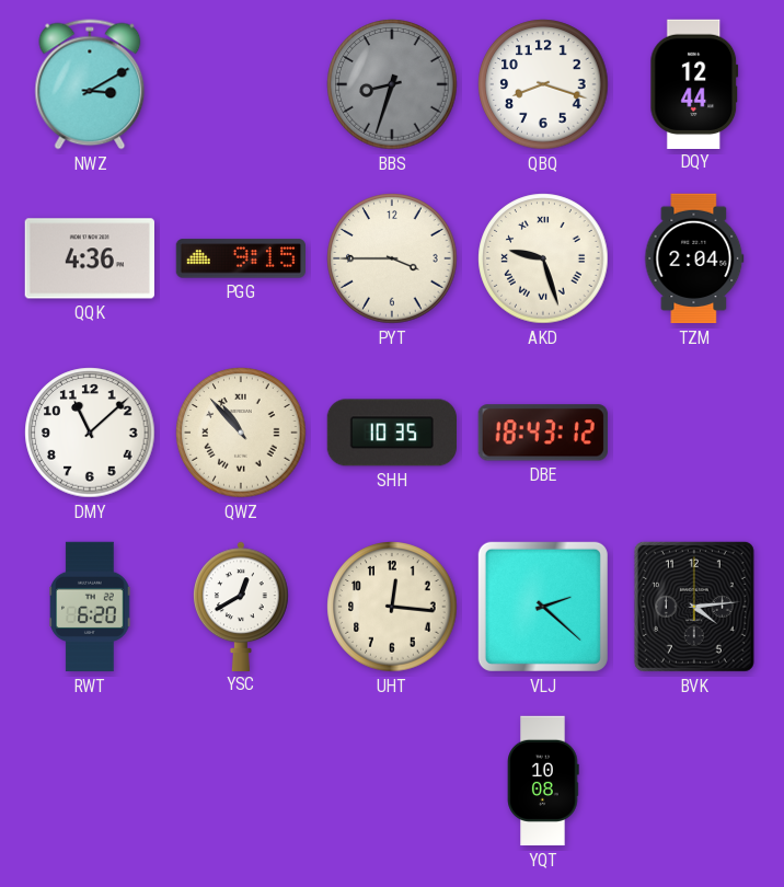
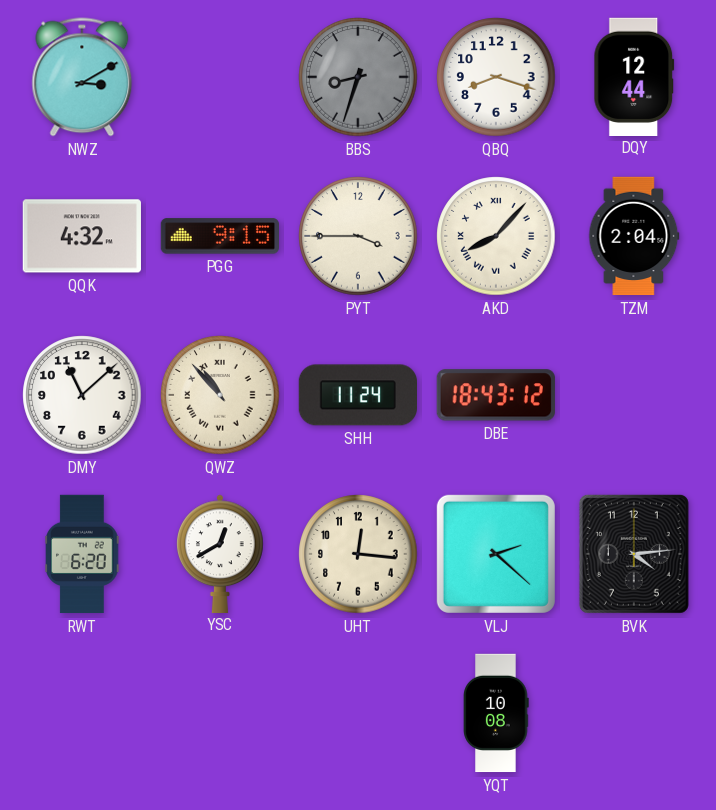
QQK: 4:36 -> 4:32 (82, 236)
AKD: 9:27 -> 8:07 (496, 236)
SHH: 10:35 -> 11:24 (357, 395)
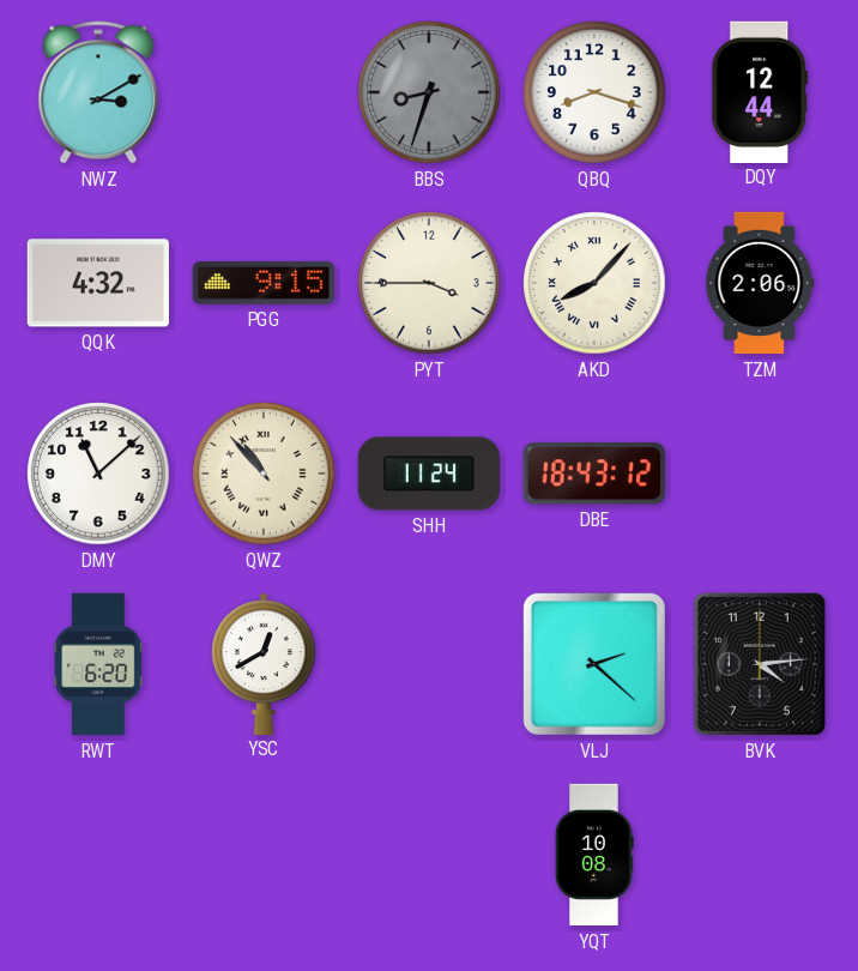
TZM: 2:04 -> 2:06 (760, 283)
UHT: 12:16 -> none (358, 554)
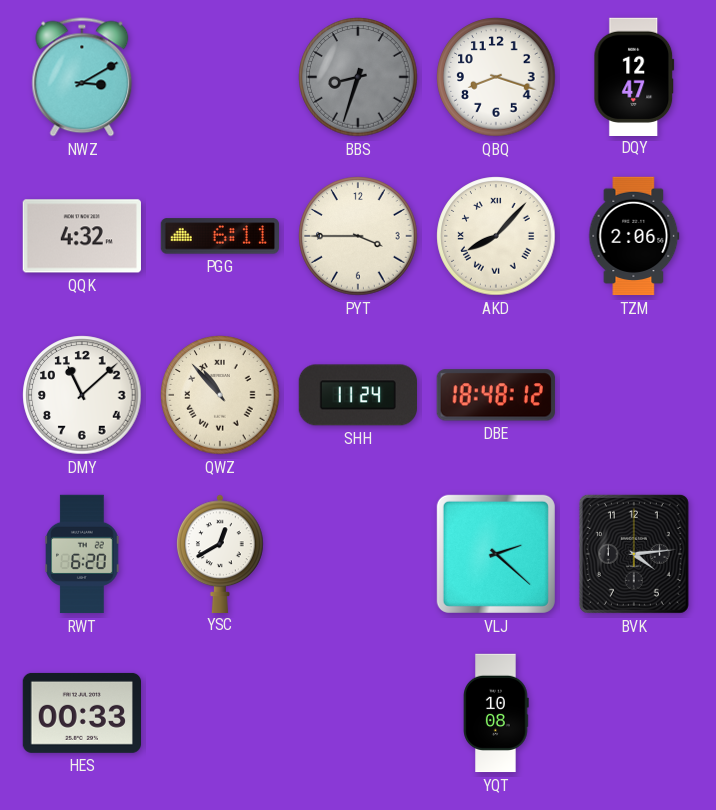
DQY: 12:44 -> 12:47 (634, 76)
PGG: 9:15 -> 6:11 (219, 236)
DBE: 18:43 -> 18:48 (496, 395)
HES: none -> 00:33 (81, 713)
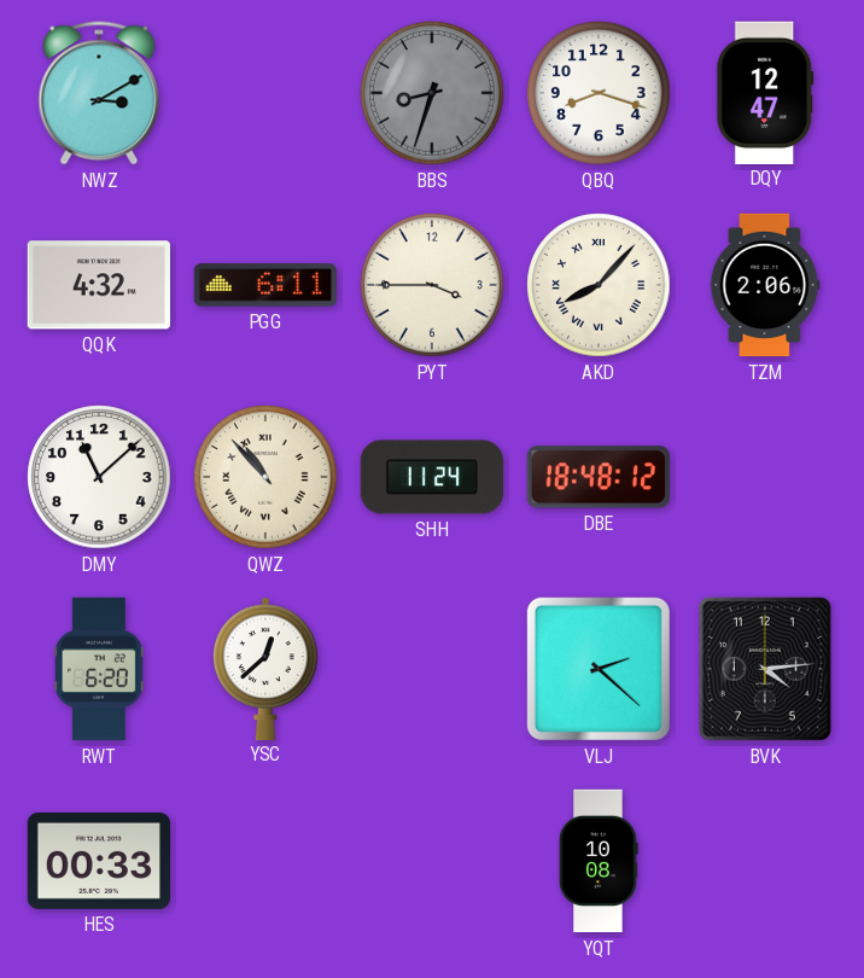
YSC: 12:40 -> 12:38 (267, 668)
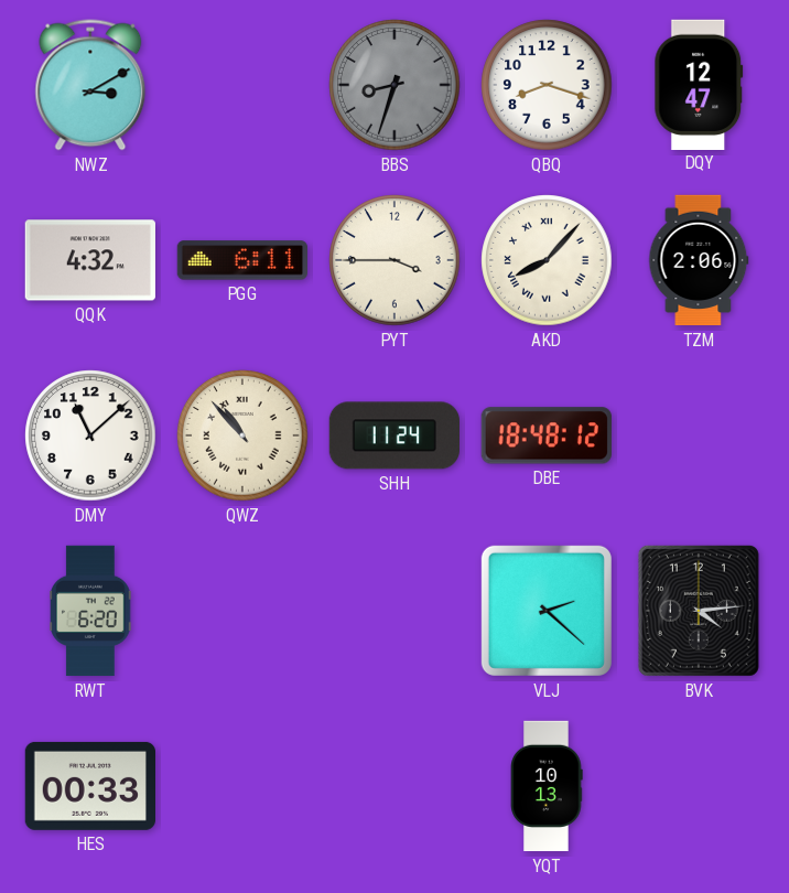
YSC: 12:38 -> none (267, 668)
YQT: 10:08 -> 10:13 (547, 786)
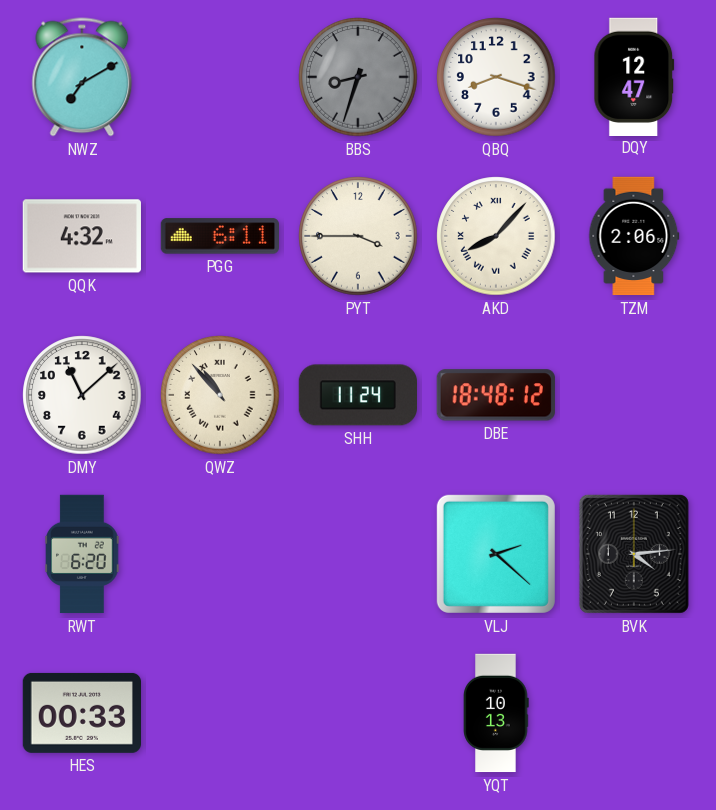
NWZ: 3:10 -> 7:10 (82, 77)
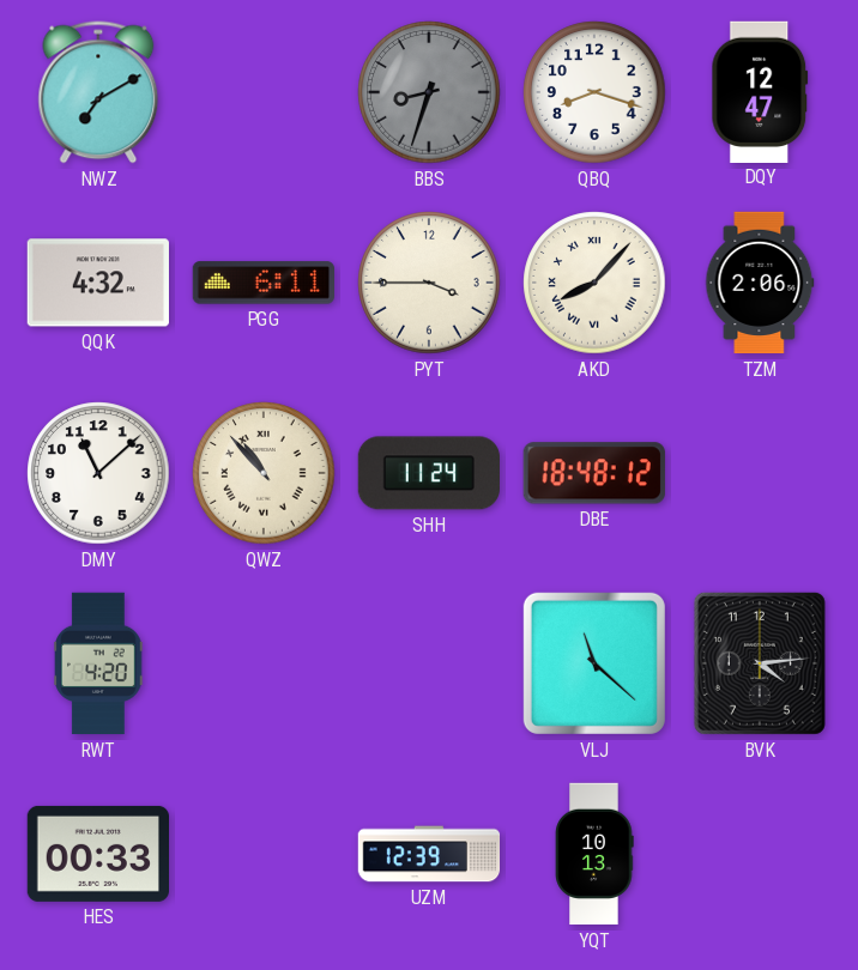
RWT: 6:20 -> 4:20 (98, 663)
VLJ: 2:22 -> 11:22 (594, 663)
UZM: none -> 12:39 (429, 854)
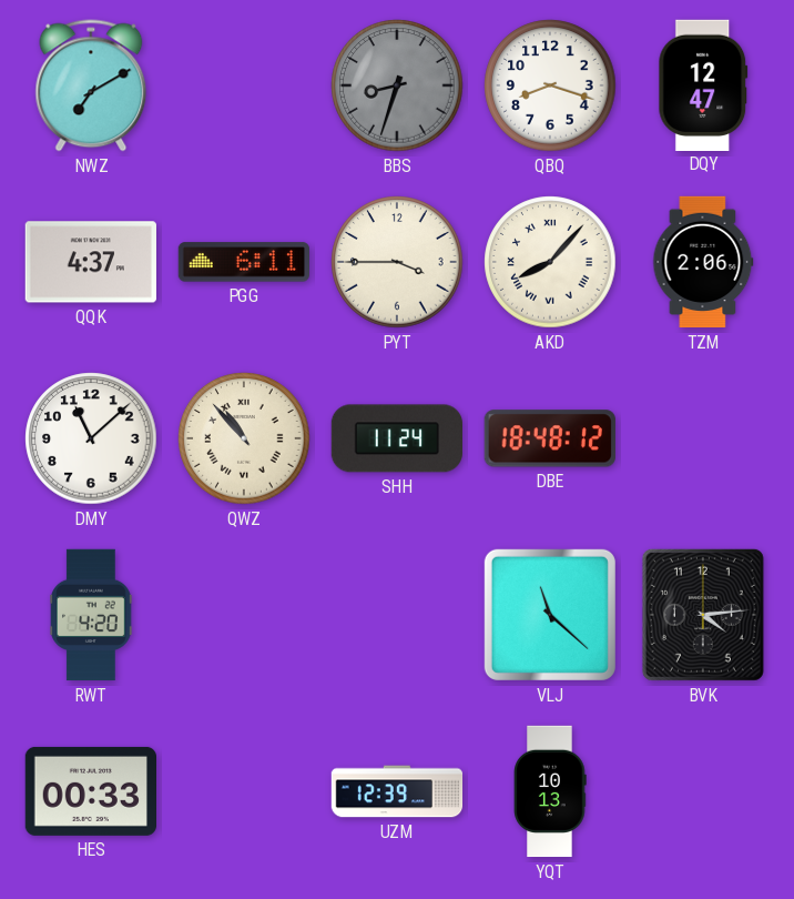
QQK: 4:32 -> 4:37 (91, 262)
